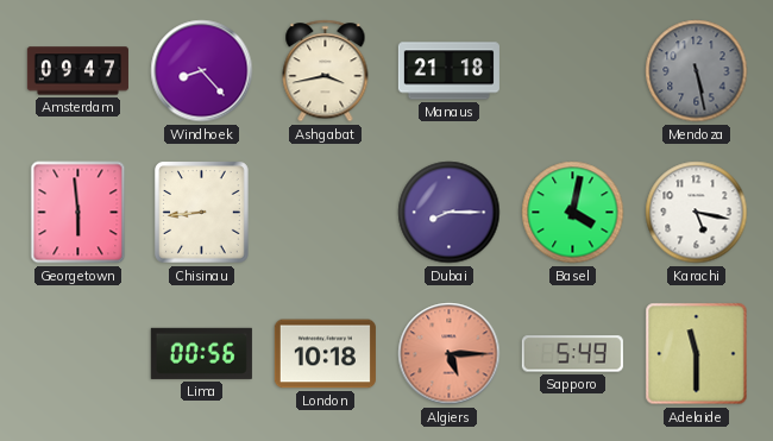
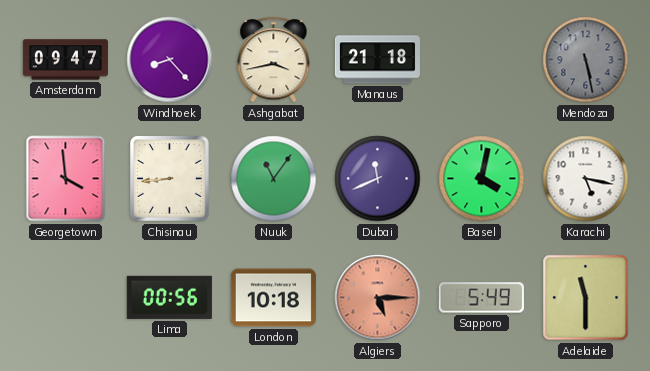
Georgetown: 5:59 -> 3:59 (66, 179)
Nuuk: none -> 11:06 (274, 179)
Dubai: 8:15 -> 11:41 (378, 179)
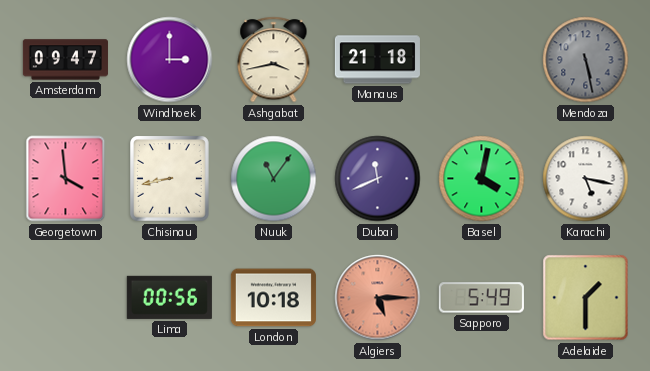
Windhoek: 8:23 -> 3:00 (170, 60)
Chisinau: 8:44 -> 8:43 (170, 179)
Adelaide: 11:30 -> 1:30 (586, 298)
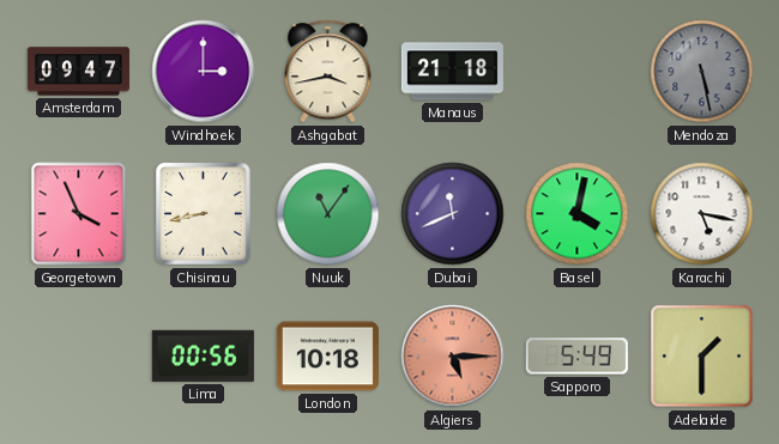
Georgetown: 3:59 -> 3:56 (79, 214)
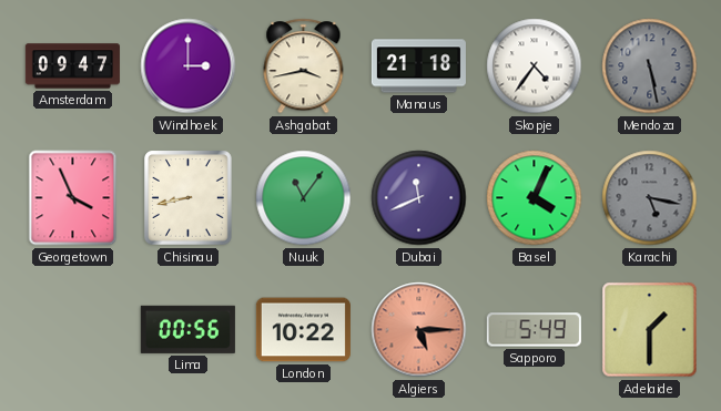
Skopje: none -> 4:36 (535, 66)
Basel: 4:02 -> 4:04 (535, 198)
Karachi dial: white -> grey (650, 198)
London: 10:18 -> 10:22 (303, 330)
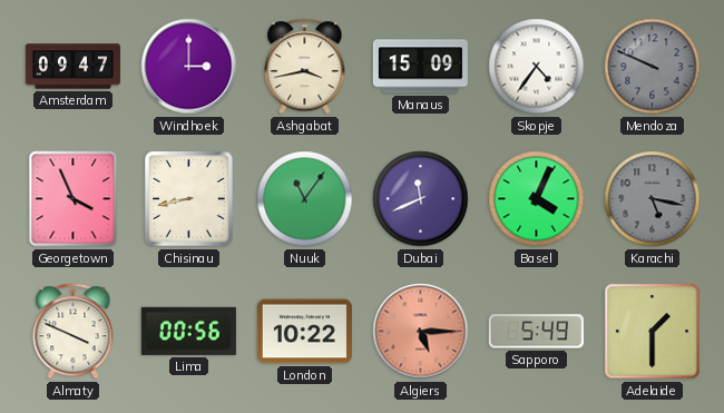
Manaus: 21:18 -> 15:09 (420, 67)
Mendoza: 5:28 -> 9:49 (653, 67)
Almaty: none -> 3:49 (74, 332)
